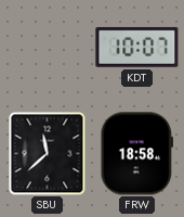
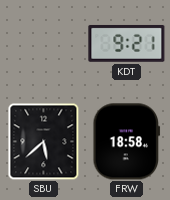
KDT: 10:07 -> 9:21 (127, 43)
SBU: 11:38 -> 5:38 (44, 141)
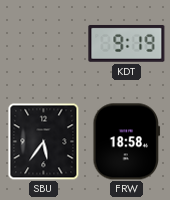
KDT: 9:21 -> 9:19 (127, 43)
SBU: 5:38 -> 5:36 (44, 141)
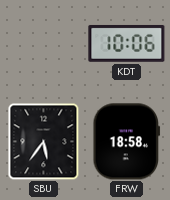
KDT: 9:19 -> 10:06 (127, 43)
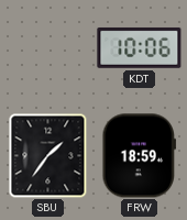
SBU: 5:36 -> 1:36 (48, 155)
FRW: 18:58 -> 18:59 (140, 156)
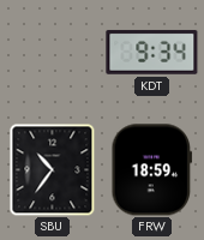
KDT: 10:06 -> 9:34 (152, 52)
SBU: 1:36 -> 10:36 (53, 169)
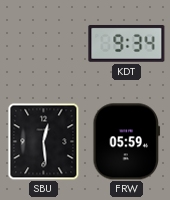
SBU: 10:36 -> 12:29 (44, 141)
FRW: 18:59 -> 05:59 (127, 142)
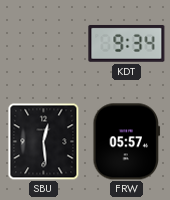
FRW: 05:59 -> 05:57 (127, 142)
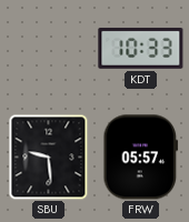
KDT: 9:34 -> 10:33 (141, 48)
SBU: 12:29 -> 9:29 (49, 157)
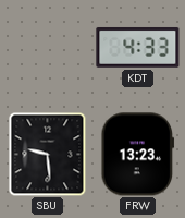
KDT: 10:33 -> 4:33 (138, 47)
FRW: 05:57 -> 13:23 (138, 155)
